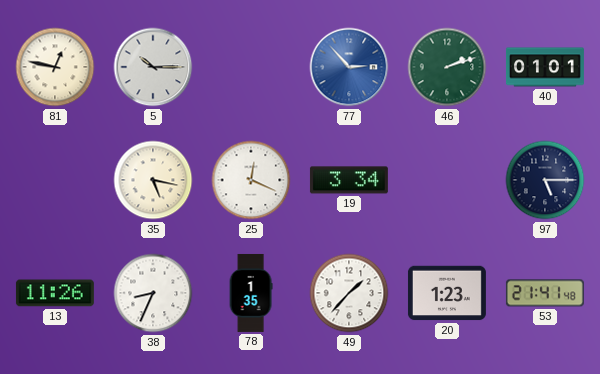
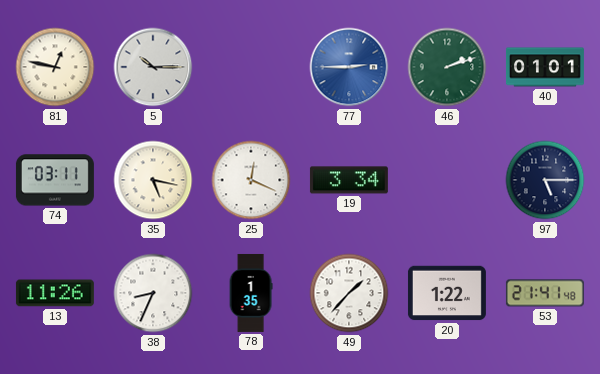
77: 2:53 -> 2:45 (349, 67)
74: none -> 03:11 (55, 180)
20: 1:23 -> 1:22 (447, 293)
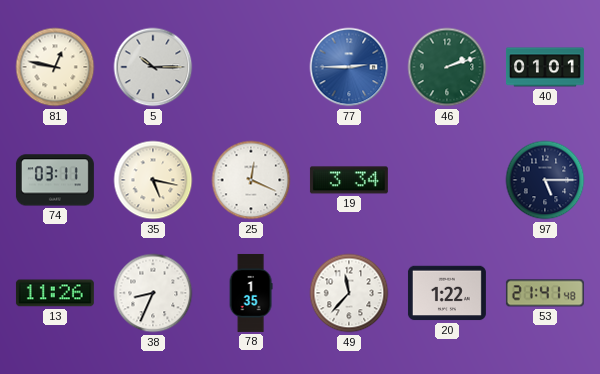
49: 1:37 -> 11:37 (349, 293)
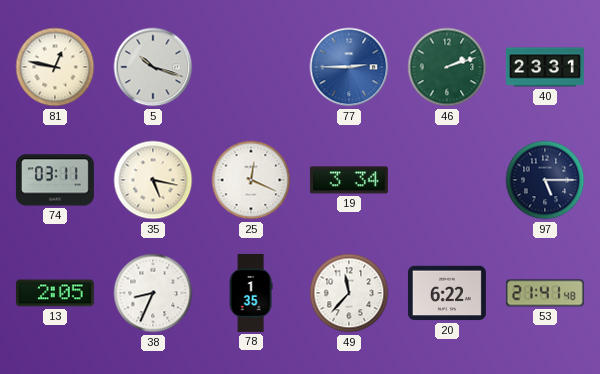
5: 10:15 -> 10:18 (153, 67)
40: 01:01 -> 23:31 (545, 67)
13: 11:26 -> 2:05 (55, 293)
20: 1:22 -> 6:22 (447, 293)
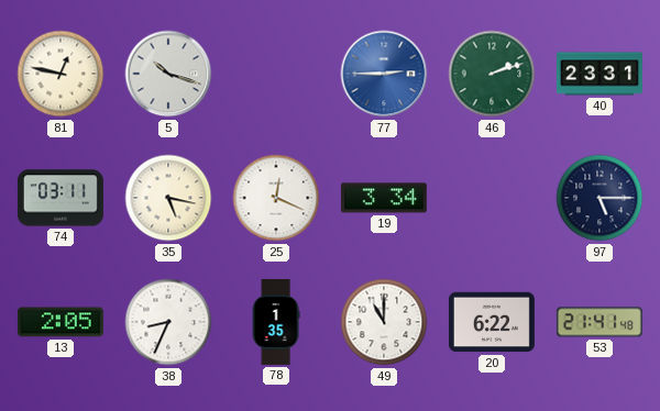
49: 11:37 -> 11:00 (384, 322)
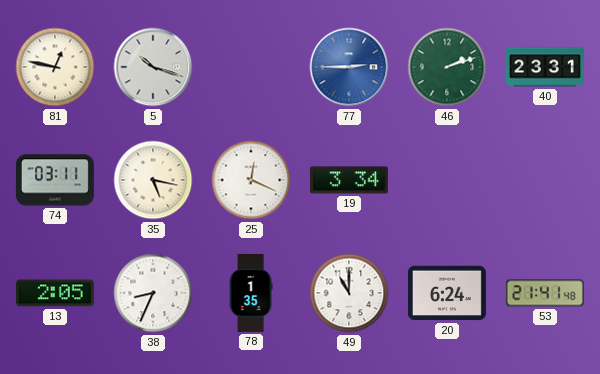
97: 5:15 -> none (599, 198)
20: 6:22 -> 6:24 (447, 293)
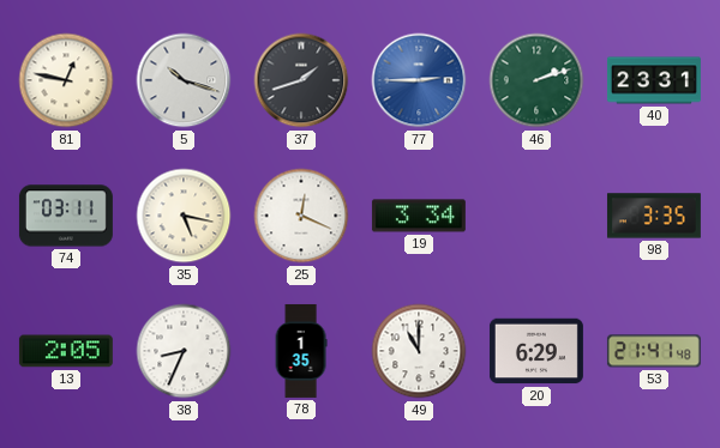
37: none -> 1:42 (301, 80)
98: none -> 3:35 (654, 216)
20: 6:24 -> 6:29 (536, 351)
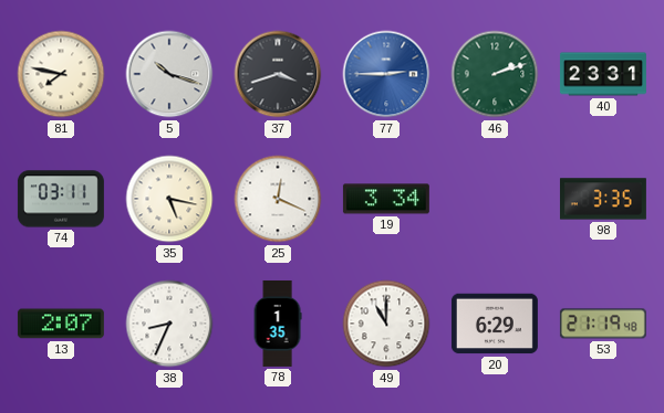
81: 12:47 -> 7:47 (61, 74)
37: 1:42 -> 3:42 (278, 74)
13: 2:05 -> 2:07 (61, 324)
53: 21:41 -> 21:19 (603, 324)
